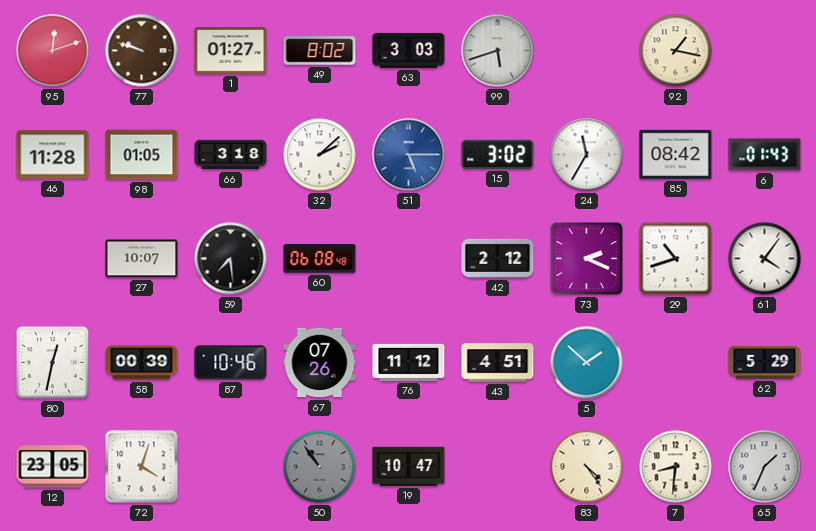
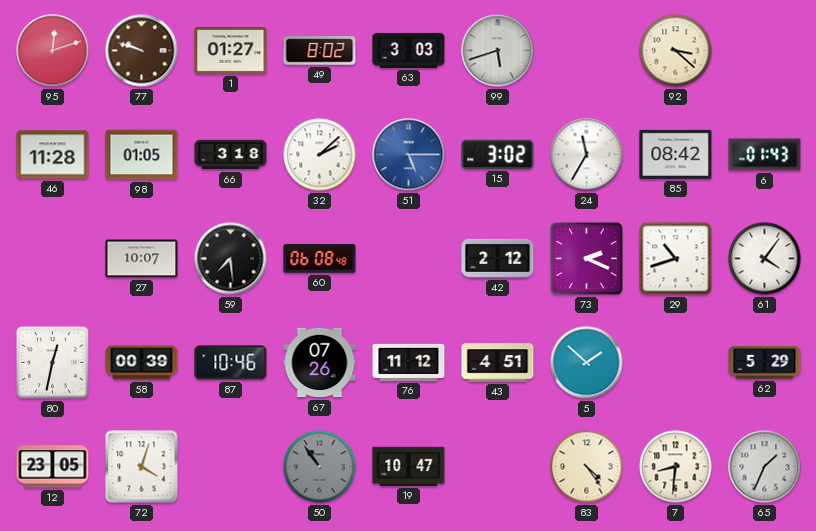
92: 1:17 -> 3:22 (676, 51)
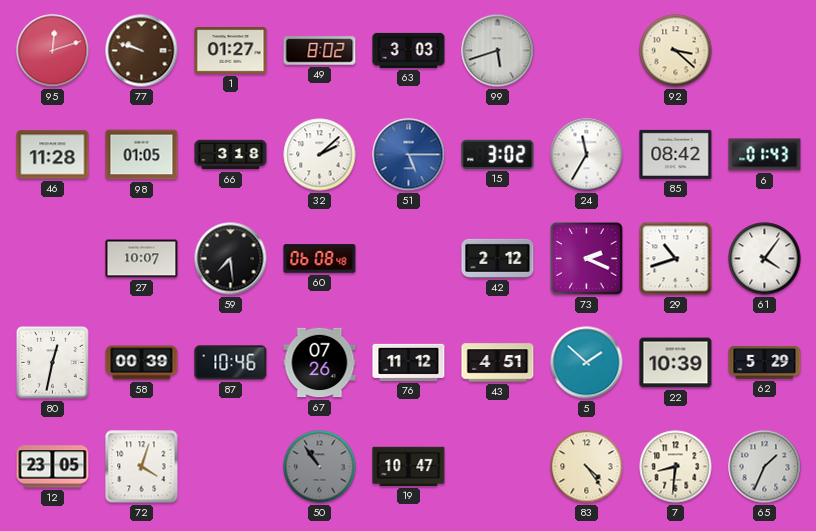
22: none -> 10:39 (676, 363)
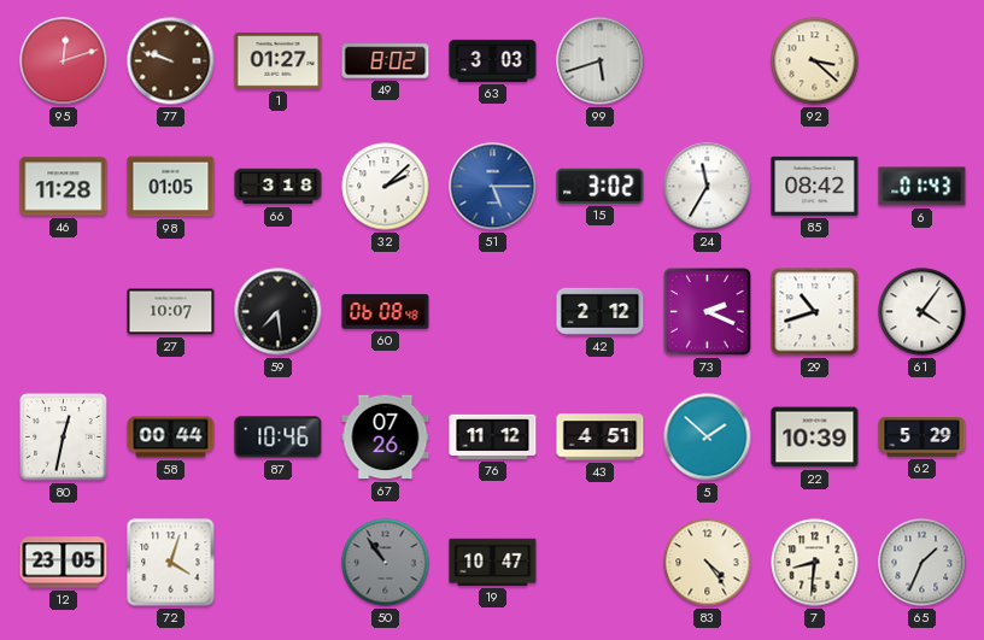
58: 00:39 -> 00:44 (171, 438)
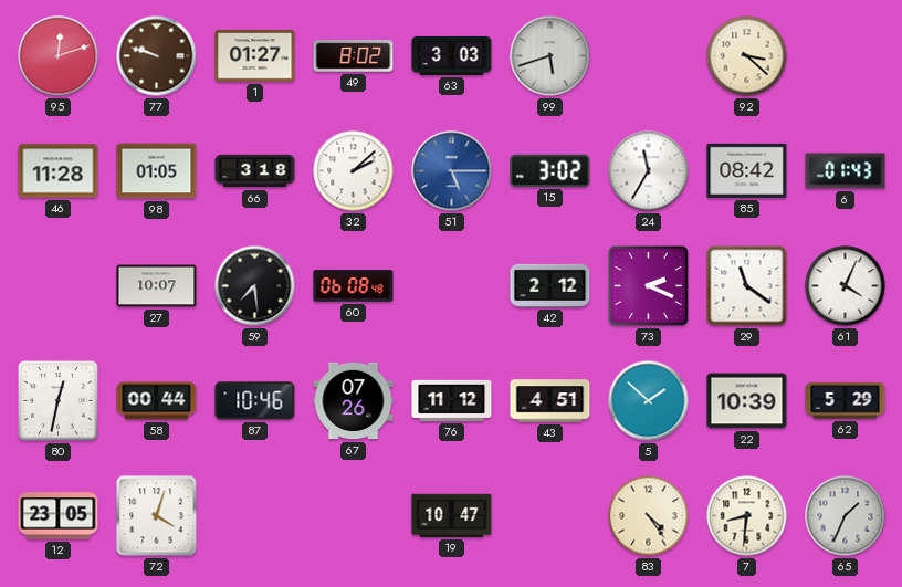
29: 10:42 -> 11:21 (747, 286)
61: 4:06 -> 4:04 (846, 286)
50: 10:54 -> none (386, 563)
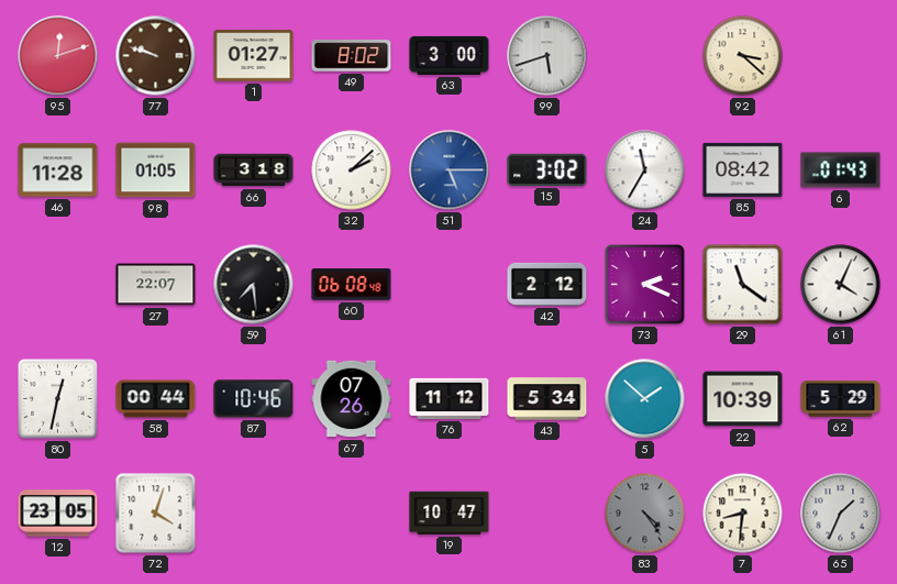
63: 3:03 -> 3:00 (450, 55)
27: 10:07 -> 22:07 (156, 285)
43: 4:51 -> 5:34 (547, 399)
83 dial: cream -> grey (645, 514)
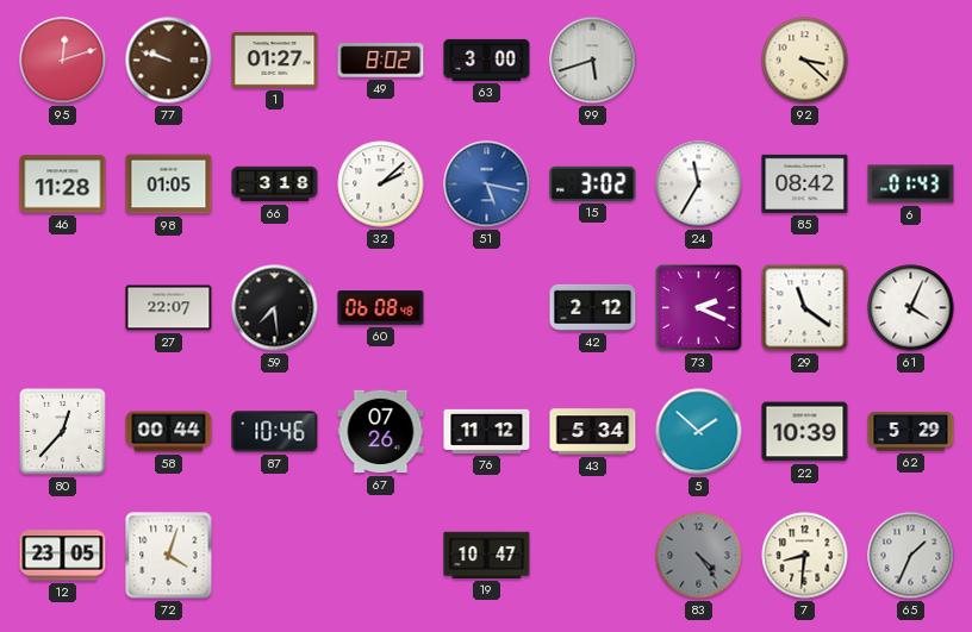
51: 5:15 -> 5:17 (487, 184)
80: 12:32 -> 12:37 (63, 432)
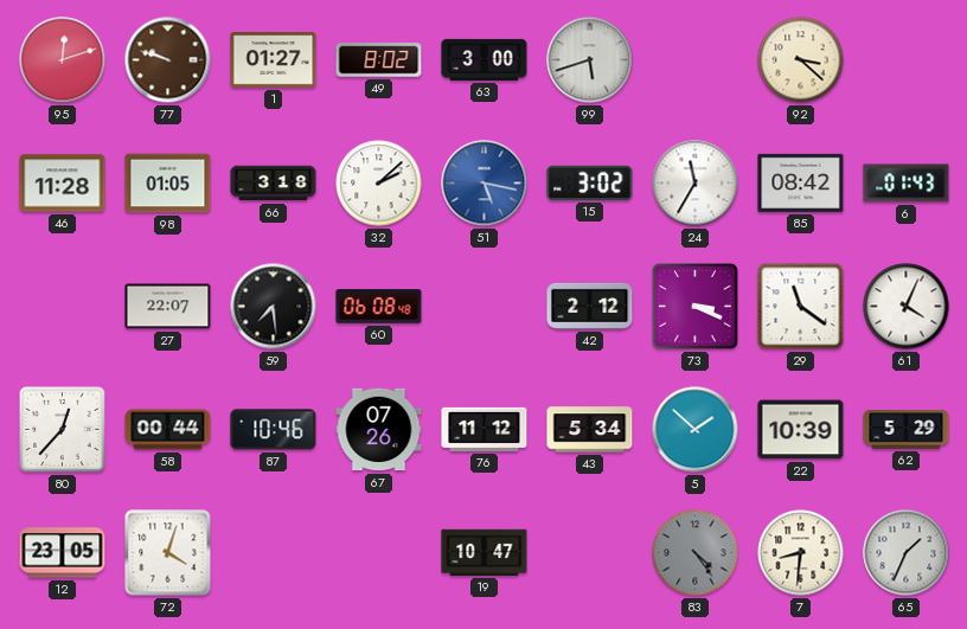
73: 2:19 -> 3:19 (696, 307)
